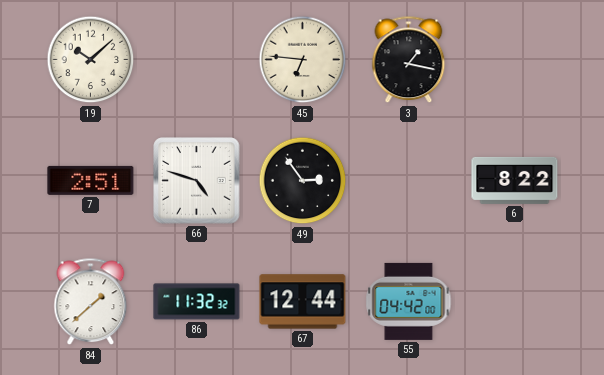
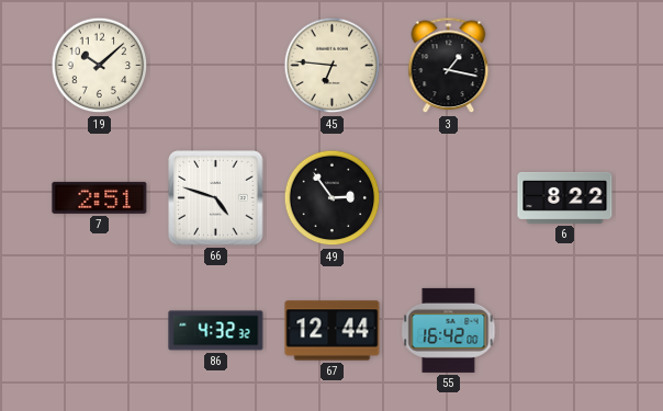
84: 1:38 -> none (91, 302)
86: 11:32 -> 4:32 (216, 331)
55: 04:42 -> 16:42 (449, 330)
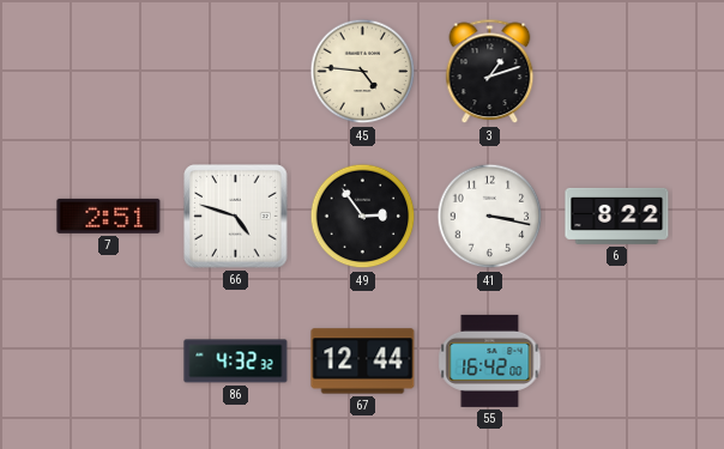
19: 10:08 -> none (100, 66)
45: 6:46 -> 4:46 (363, 72)
3: 1:17 -> 1:12 (490, 72)
41: none -> 3:17 (490, 217)
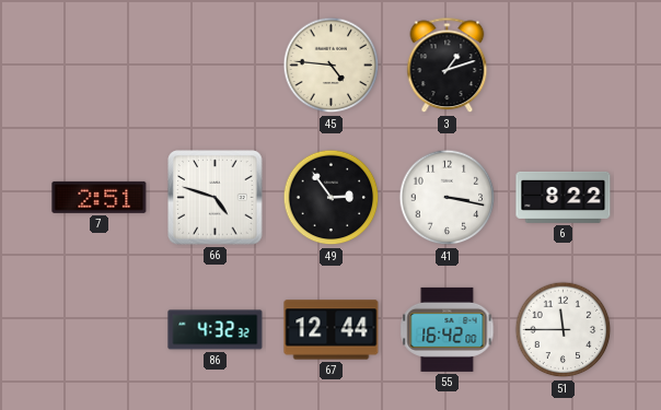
51: none -> 11:45 (564, 330)
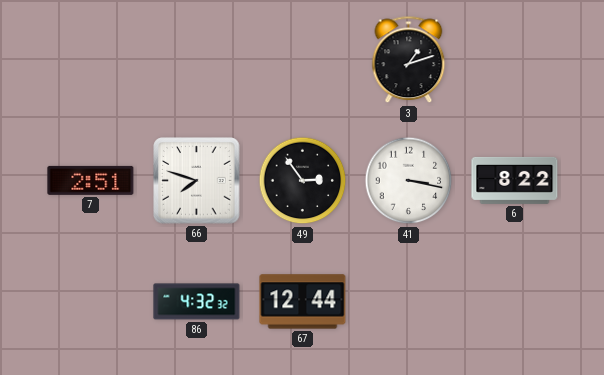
45: 4:46 -> none (332, 66)
66: 4:48 -> 7:48 (197, 181)
55: 16:42 -> none (448, 329)
51: 11:45 -> none (564, 330)
